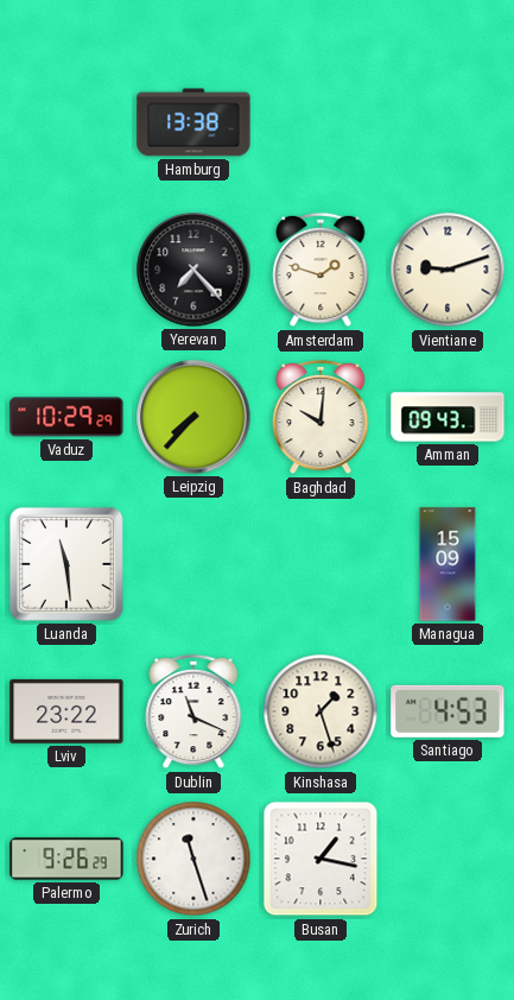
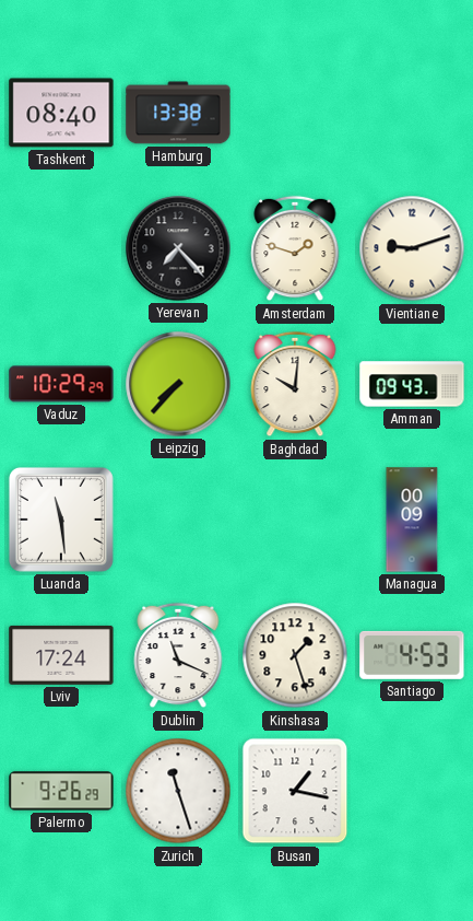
Tashkent: none -> 08:40 (61, 113)
Managua: 15:09 -> 00:09 (412, 520)
Lviv: 23:22 -> 17:24 (61, 655)
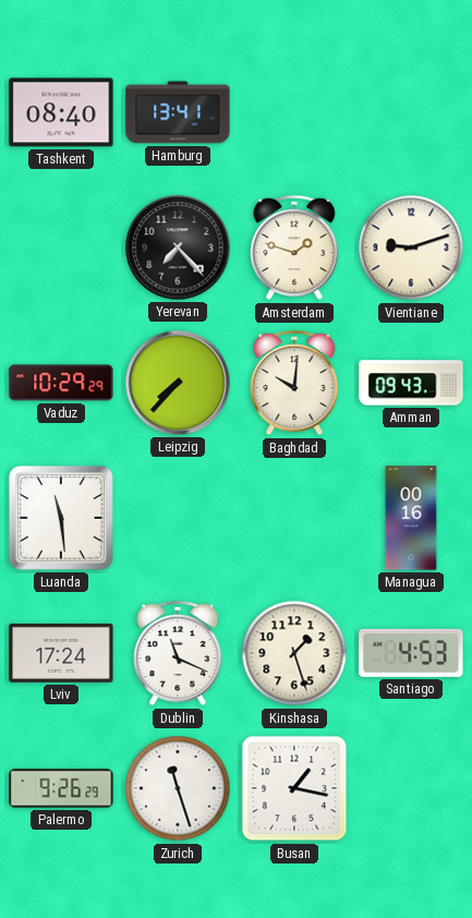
Hamburg: 13:38 -> 13:41 (178, 112)
Managua: 00:09 -> 00:16 (411, 518)
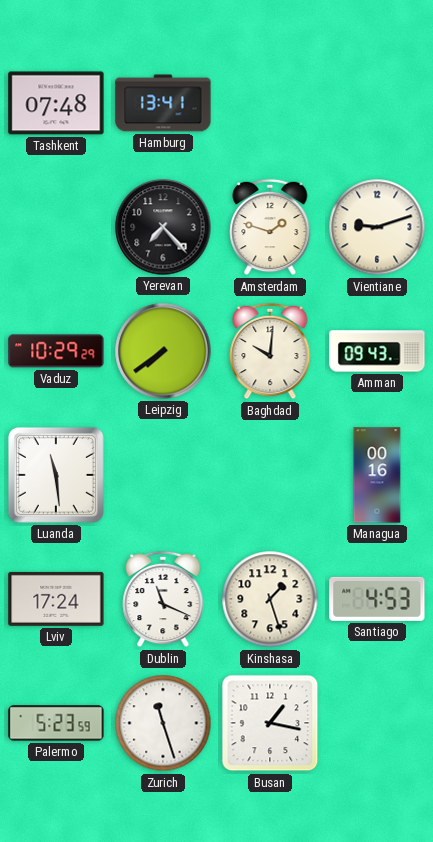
Tashkent: 08:40 -> 07:48 (56, 103)
Leipzig: 7:37 -> 7:39 (163, 351)
Palermo: 9:26 -> 5:23 (56, 723)
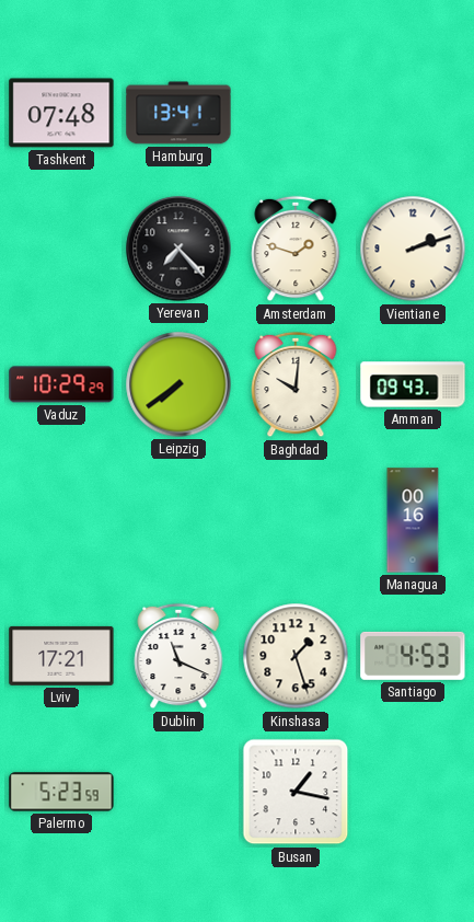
Vientiane: 9:12 -> 2:12 (413, 249)
Luanda: 11:29 -> none (56, 475)
Lviv: 17:24 -> 17:21 (61, 656)
Zurich: 11:27 -> none (163, 723)
